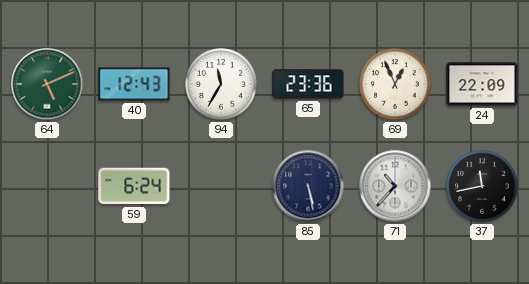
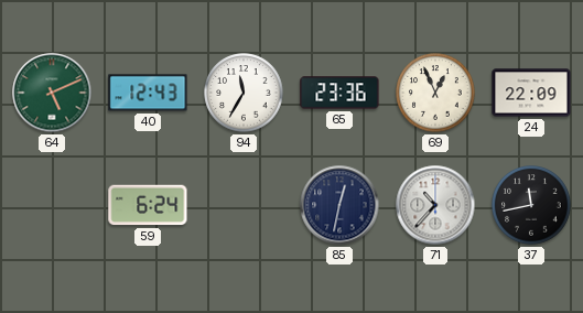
85: 5:28 -> 12:32 (339, 205)
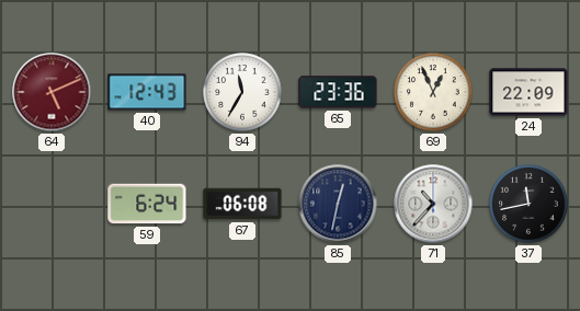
64 dial: green -> burgundy (52, 92)
67: none -> 06:08 (242, 204)
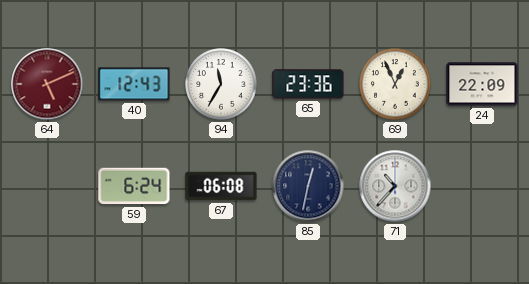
37: 11:43 -> none (528, 204)
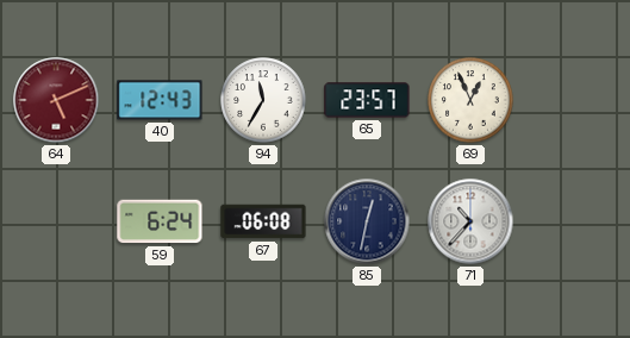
65: 23:36 -> 23:57 (367, 100)
24: 22:09 -> none (482, 84)
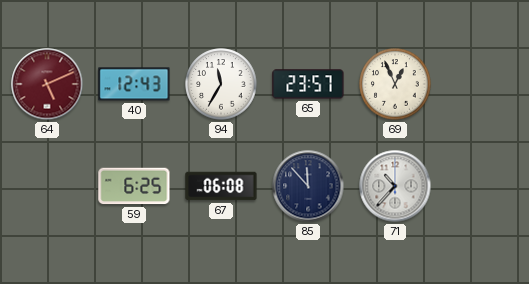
59: 6:24 -> 6:25 (134, 186)
85: 12:32 -> 11:53 (308, 186)
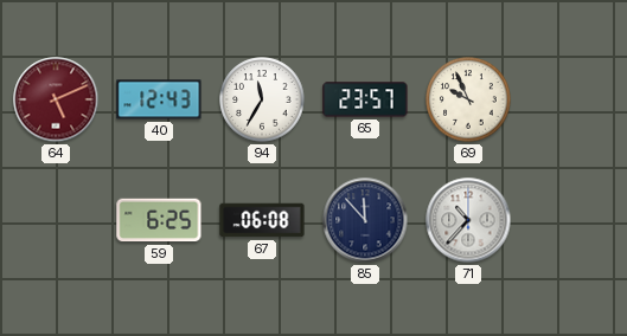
69: 12:56 -> 9:56 (468, 99)
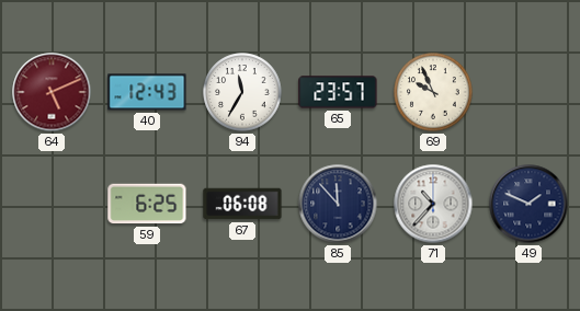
49: none -> 1:49 (528, 204)
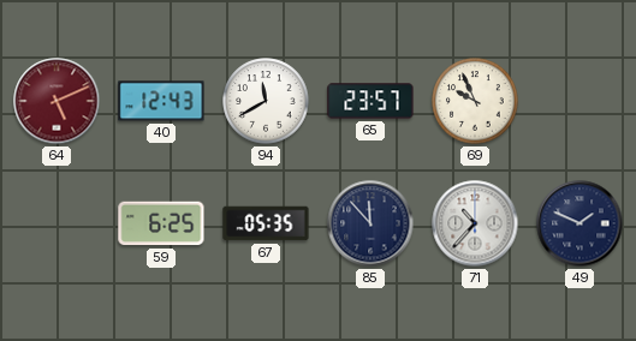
94: 11:35 -> 11:40 (266, 101)
67: 06:08 -> 05:35 (266, 223)
